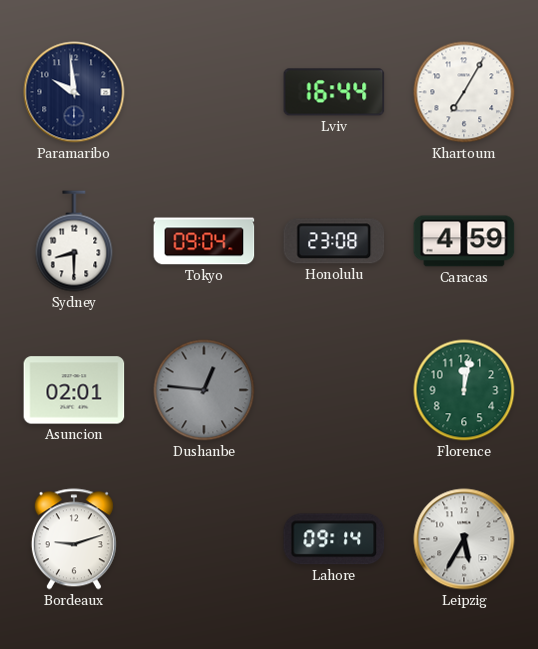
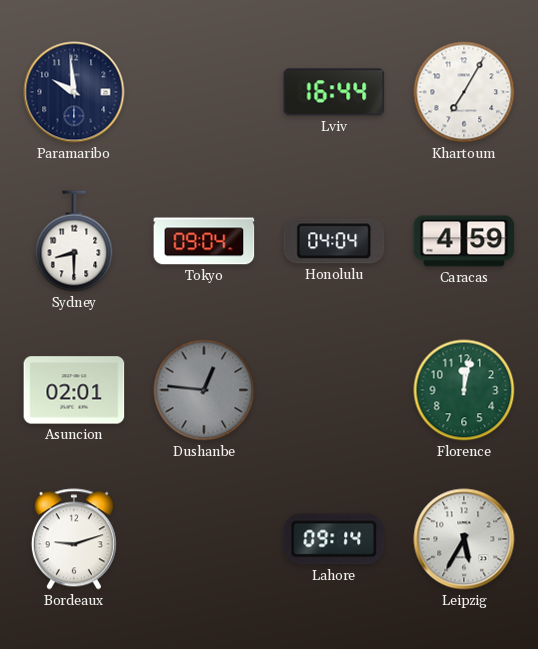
Honolulu: 23:08 -> 04:04 (334, 241)
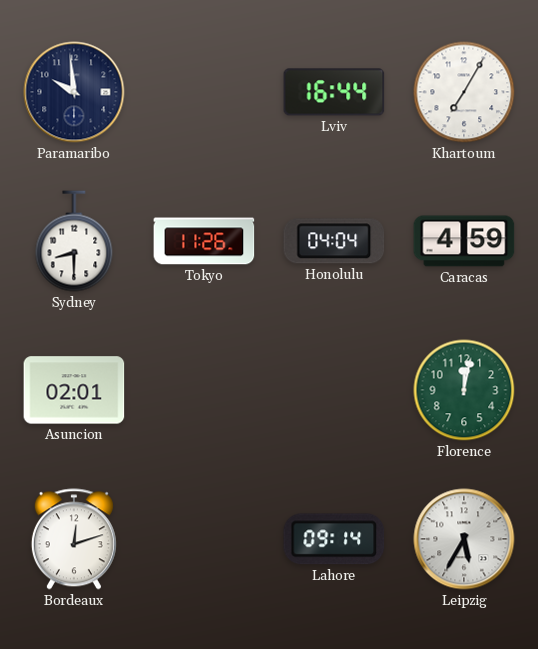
Tokyo: 09:04 -> 11:26 (204, 241)
Dushanbe: 12:46 -> none (204, 390)
Bordeaux: 9:12 -> 12:12 (74, 539)
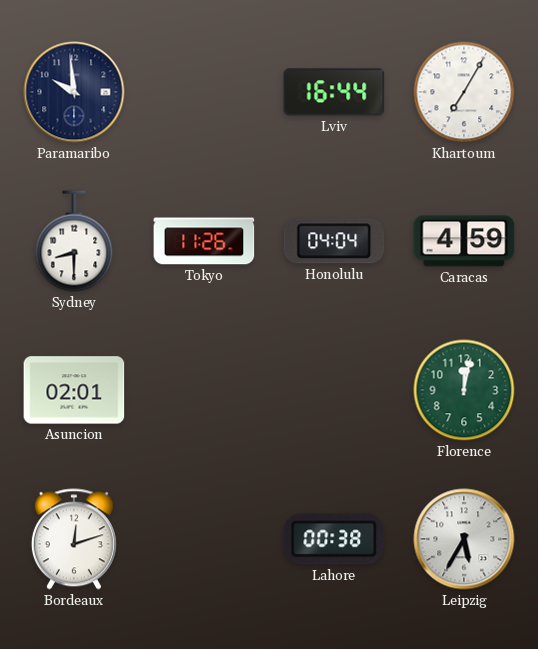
Lahore: 09:14 -> 00:38 (334, 539)
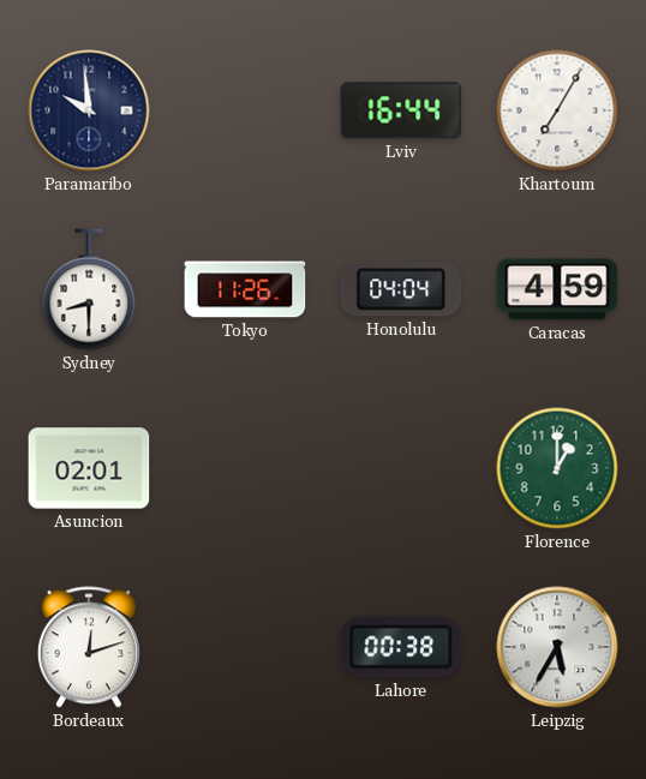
Florence: 12:02 -> 1:00 (557, 468)
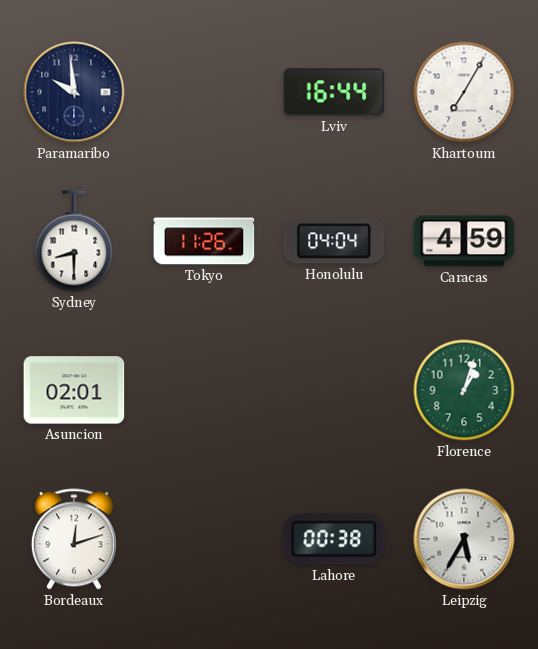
Florence: 1:00 -> 1:03 (464, 390)
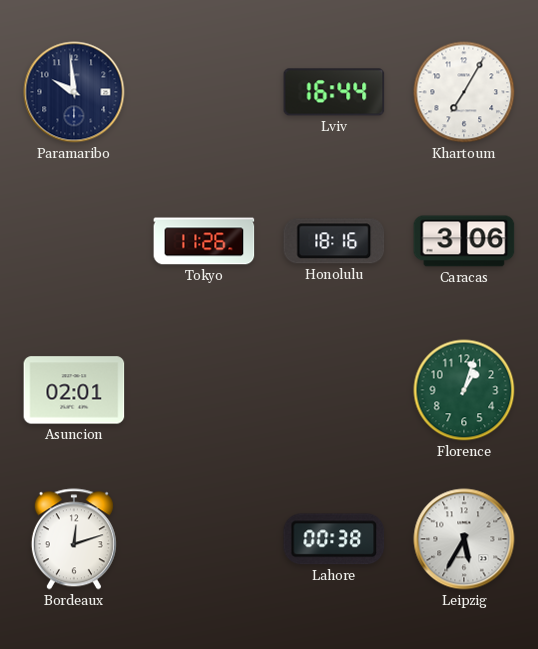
Sydney: 8:30 -> none (74, 241)
Honolulu: 04:04 -> 18:16 (334, 241)
Caracas: 4:59 -> 3:06 (464, 241)
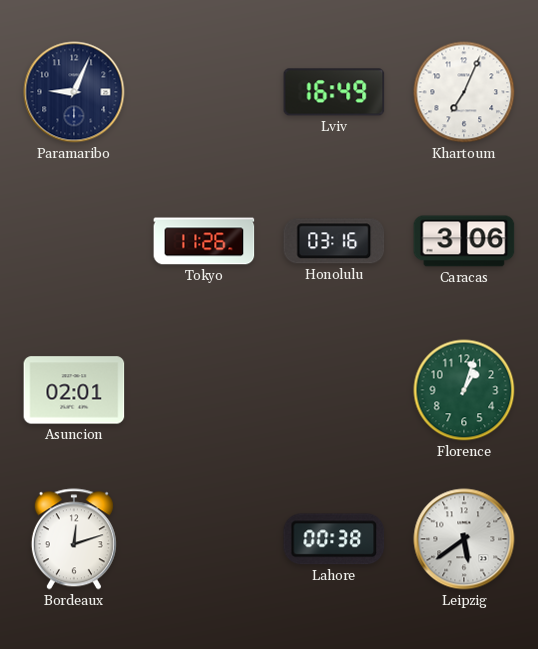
Paramaribo: 9:59 -> 9:04 (74, 92)
Lviv: 16:44 -> 16:49 (334, 92)
Khartoum: 7:05 -> 7:04 (464, 92)
Honolulu: 18:16 -> 03:16 (334, 241)
Leipzig: 5:35 -> 5:39 (464, 539)
